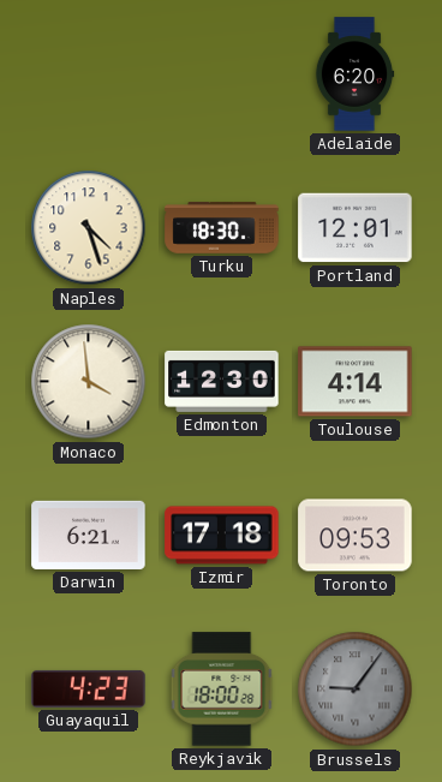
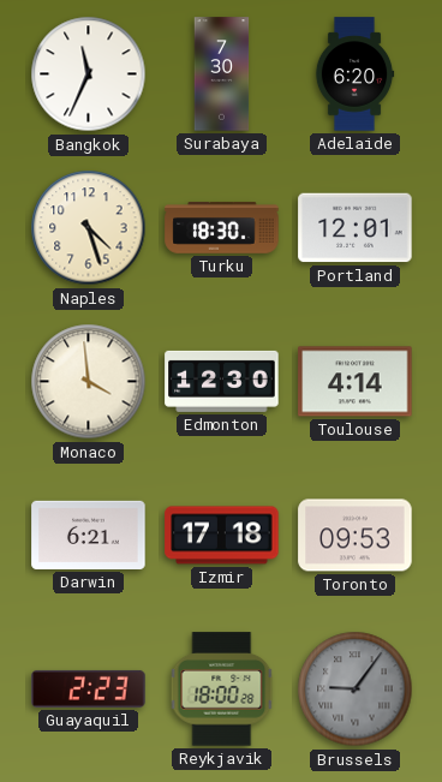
Bangkok: none -> 11:34 (89, 74)
Surabaya: none -> 7:30 (222, 74)
Guayaquil: 4:23 -> 2:23 (89, 688)
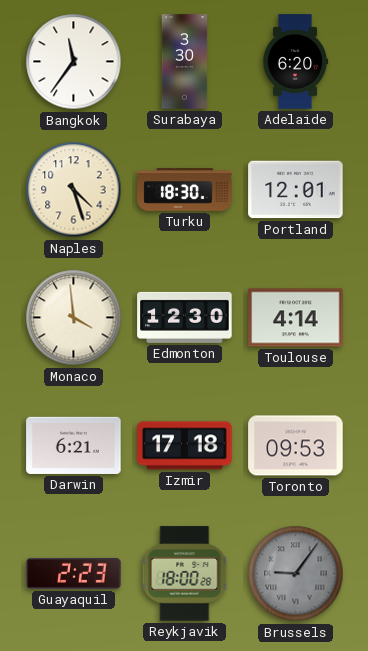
Bangkok: 11:34 -> 11:36 (74, 62)
Surabaya: 7:30 -> 3:30 (185, 62)
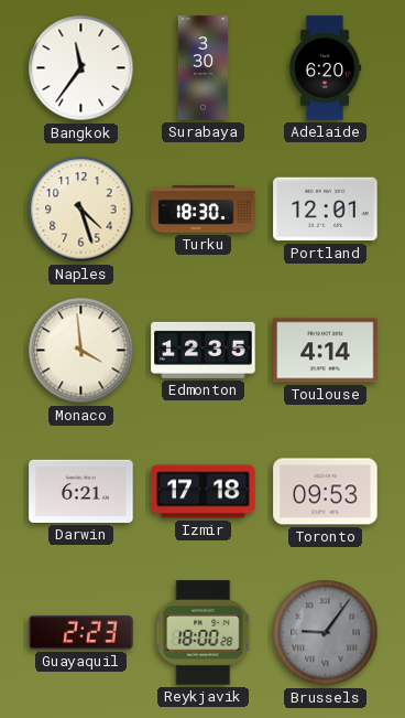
Edmonton: 12:30 -> 12:35 (204, 350)
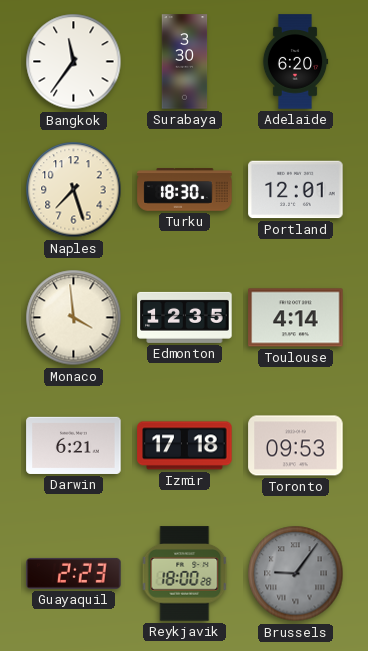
Naples: 4:27 -> 7:27 (74, 190)
